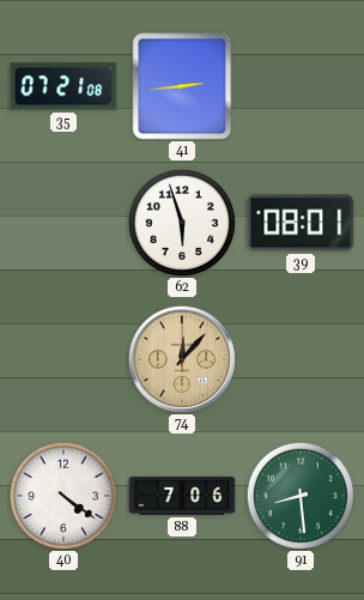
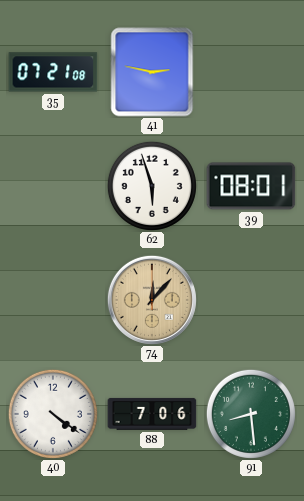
41: 2:44 -> 2:47 (152, 72)
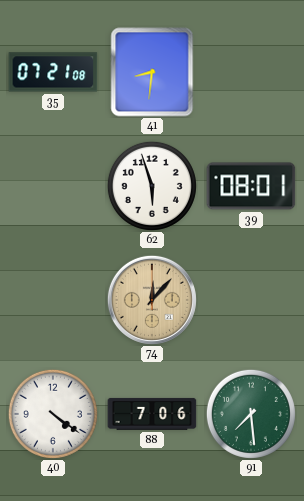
41: 2:47 -> 8:31 (152, 72)
91: 8:29 -> 7:29 (251, 414)
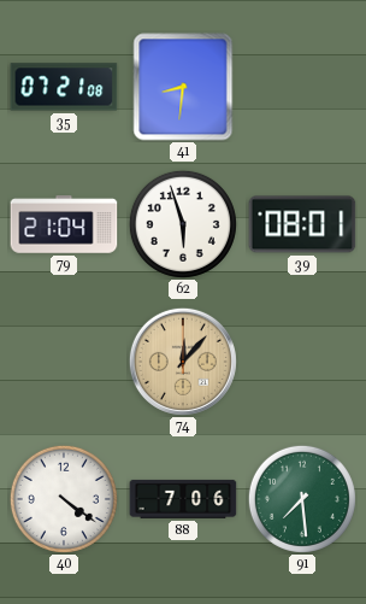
79: none -> 21:04 (64, 224)
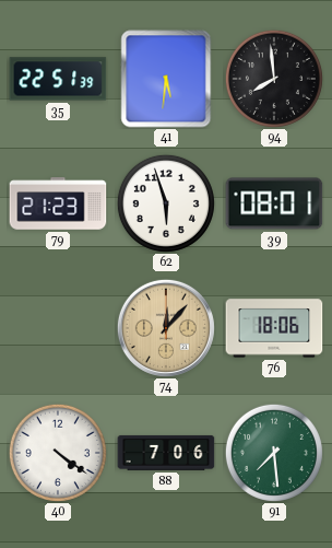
35: 07:21 -> 22:51 (58, 79)
41: 8:31 -> 5:31 (166, 79)
94: none -> 7:59 (274, 79)
79: 21:04 -> 21:23 (58, 203)
76: none -> 18:06 (274, 328)
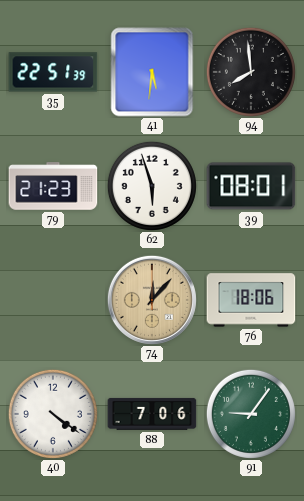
91: 7:29 -> 9:06 (251, 414)
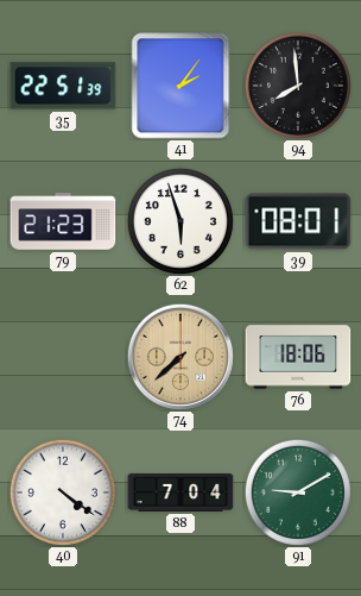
41: 5:31 -> 2:06 (180, 86)
74: 12:07 -> 7:38 (180, 357)
88: 7:06 -> 7:04 (180, 493)
91: 9:06 -> 9:10 (298, 493)
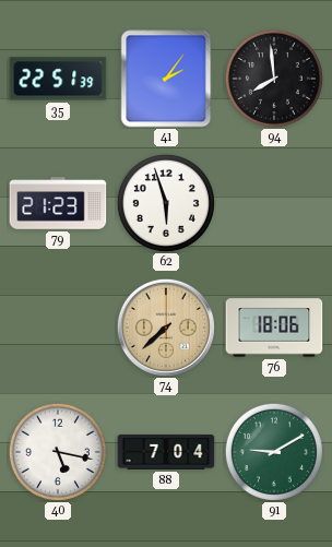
39: 08:01 -> none (298, 221)
40: 4:21 -> 5:17 (58, 452)
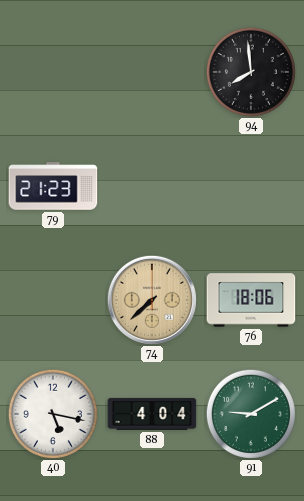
35: 22:51 -> none (58, 79)
41: 2:06 -> none (166, 79)
62: 5:57 -> none (166, 203)
88: 7:04 -> 4:04 (152, 414)
